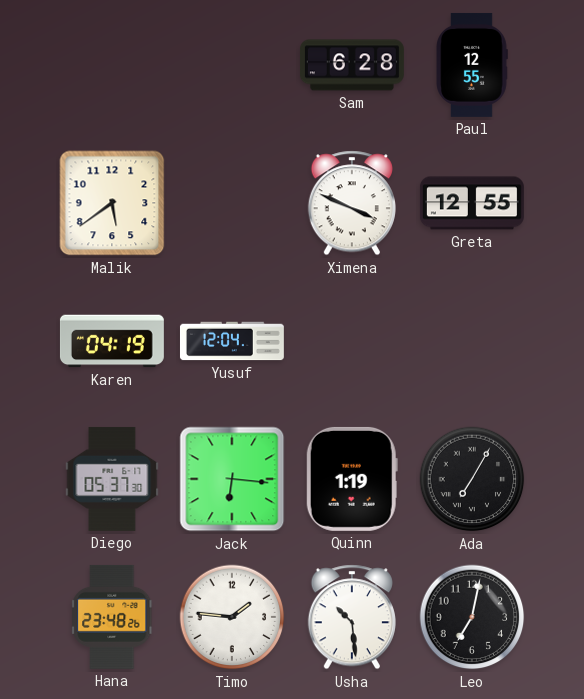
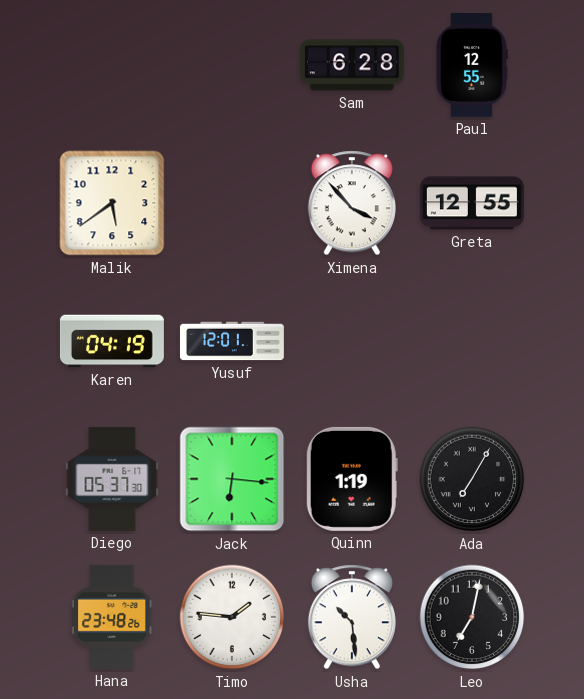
Ximena: 3:49 -> 3:53 (352, 203)
Yusuf: 12:04 -> 12:01 (232, 341)
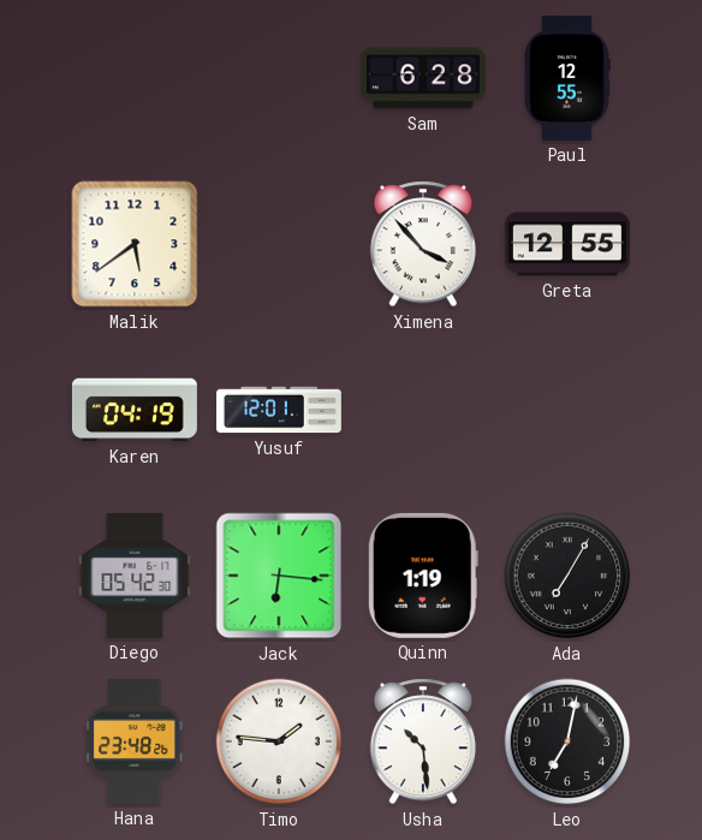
Diego: 05:37 -> 05:42 (135, 576)
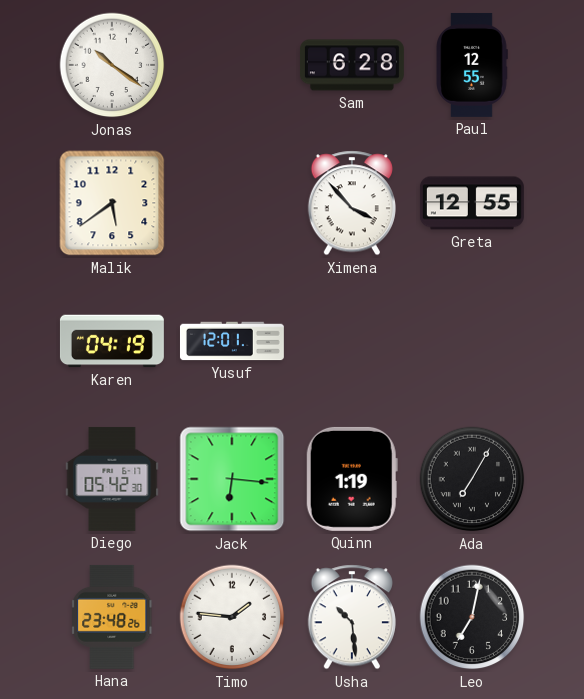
Jonas: none -> 10:21 (112, 65)
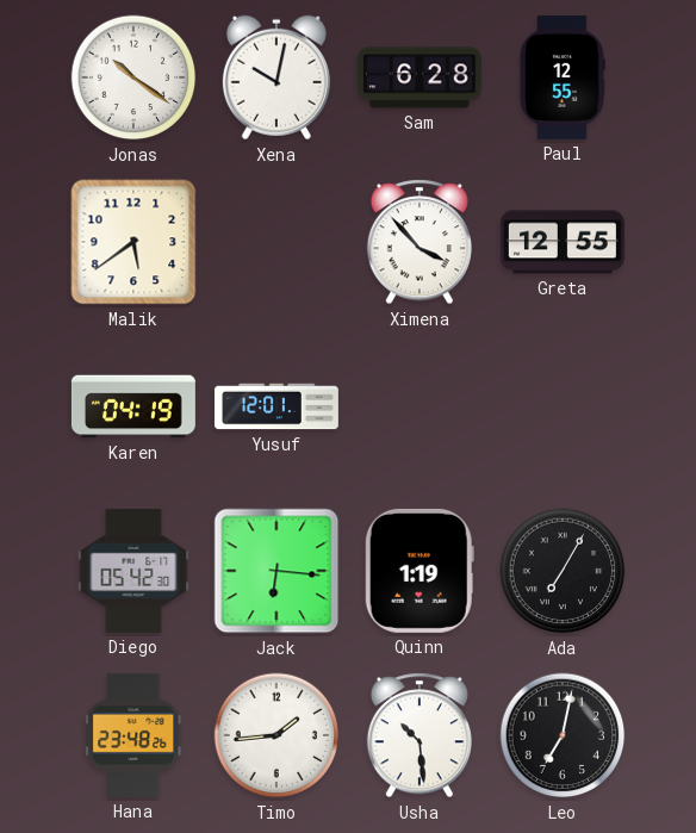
Xena: none -> 10:02 (276, 77)
Timo: 1:46 -> 1:44 (276, 735)
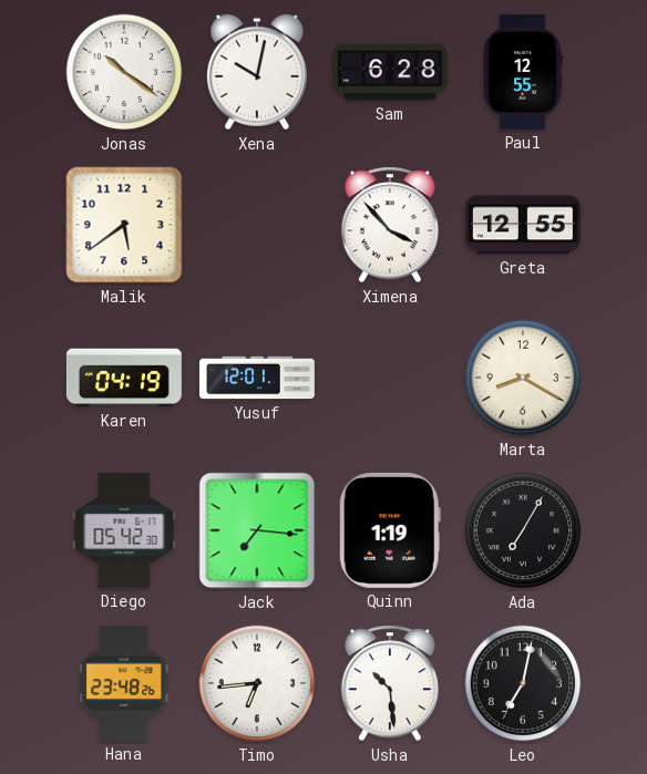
Marta: none -> 8:20 (523, 378)
Jack: 6:16 -> 7:16 (257, 530)
Timo: 1:44 -> 6:44 (257, 683)
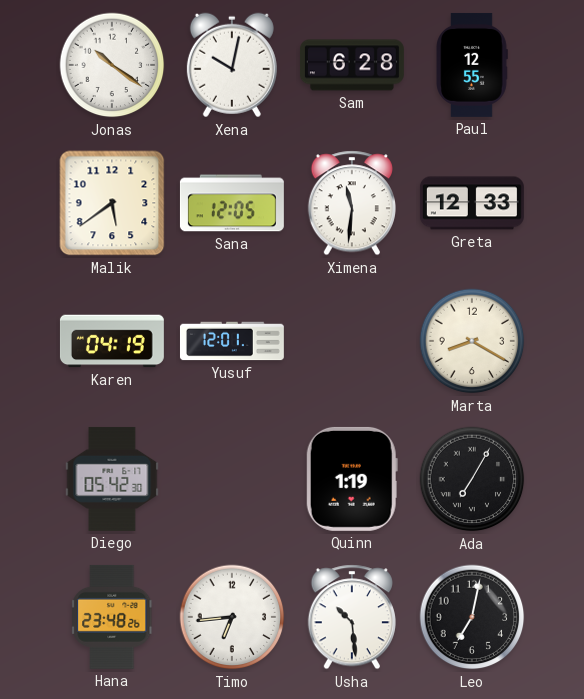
Sana: none -> 12:05 (232, 203)
Ximena: 3:53 -> 11:31 (352, 203)
Greta: 12:55 -> 12:33 (472, 203)
Jack: 7:16 -> none (257, 530)
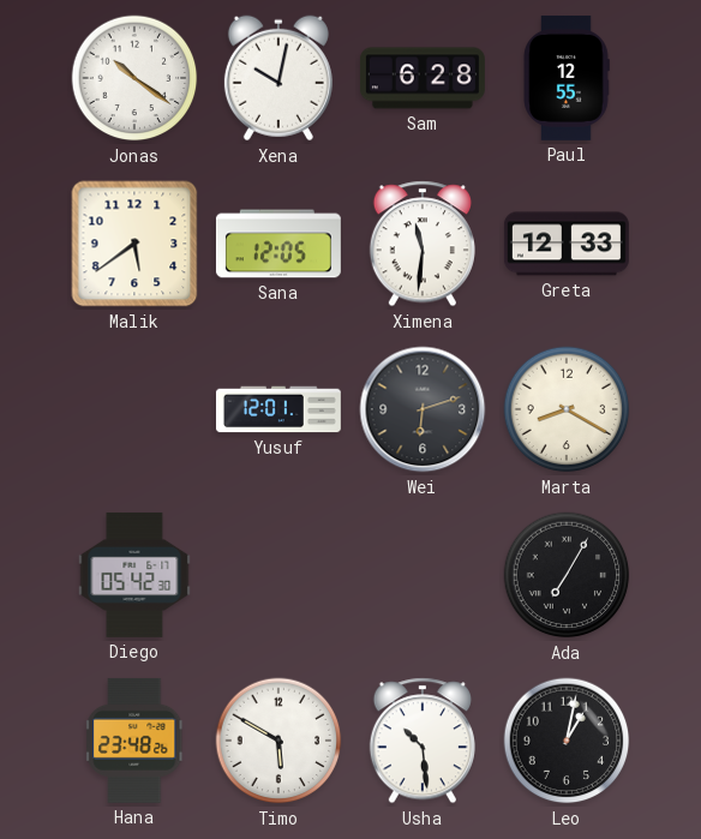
Karen: 04:19 -> none (112, 341)
Wei: none -> 6:12 (423, 409)
Quinn: 1:19 -> none (352, 479)
Timo: 6:44 -> 5:50 (278, 741)
Leo: 7:02 -> 1:02 (567, 741)
